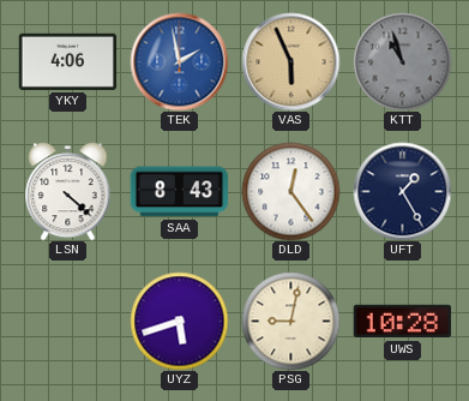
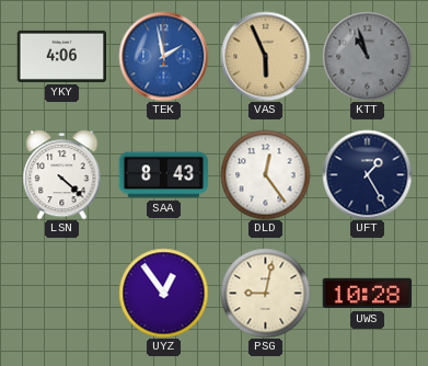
UYZ: 5:42 -> 12:54 (163, 293)
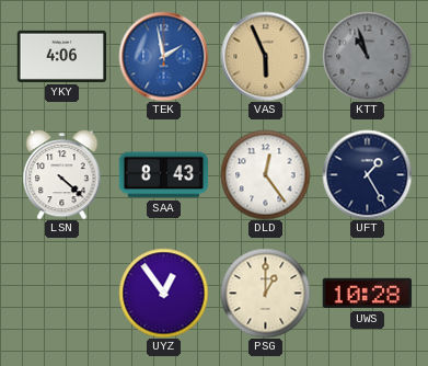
PSG: 9:02 -> 1:00 (265, 293)
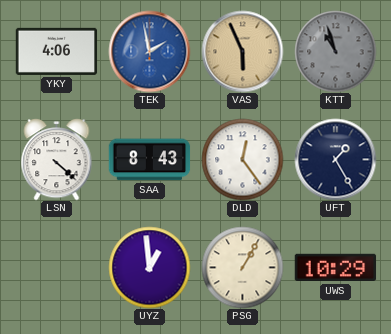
UYZ: 12:54 -> 12:59 (149, 267)
PSG: 1:00 -> 1:05 (242, 267)
UWS: 10:28 -> 10:29 (335, 268)
